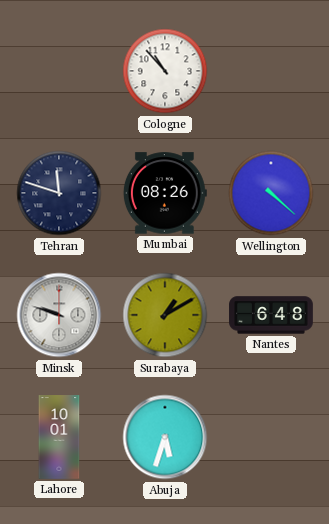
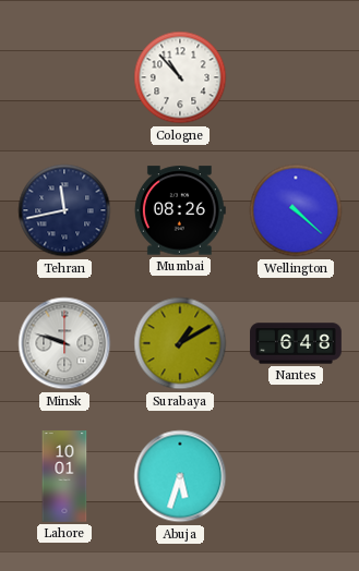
Tehran: 11:48 -> 11:43 (64, 210)
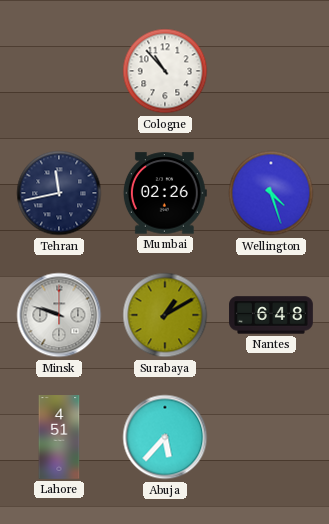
Mumbai: 08:26 -> 02:26 (165, 193)
Wellington: 4:22 -> 4:27 (271, 193)
Lahore: 10:01 -> 4:51 (59, 437)
Abuja: 5:33 -> 5:37 (165, 437)
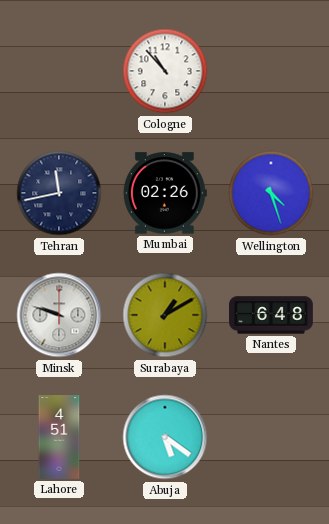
Abuja: 5:37 -> 5:21 (165, 437)
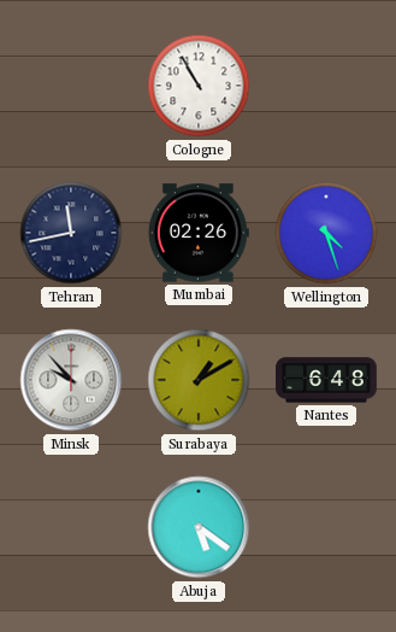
Cologne: 10:53 -> 10:55 (199, 86)
Minsk: 9:48 -> 9:53 (71, 380)
Lahore: 4:51 -> none (59, 437)
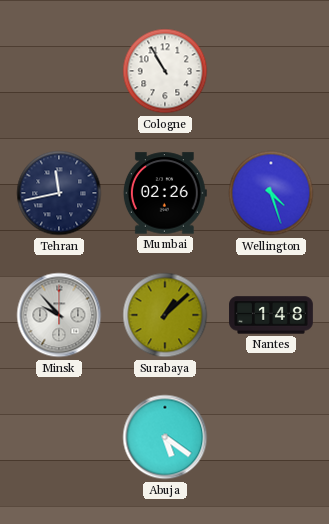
Surabaya: 1:10 -> 1:08 (165, 315)
Nantes: 6:48 -> 1:48 (271, 315)
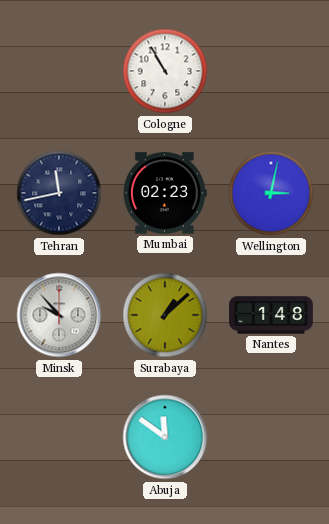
Mumbai: 02:26 -> 02:23 (165, 193)
Wellington: 4:27 -> 3:02 (271, 193)
Abuja: 5:21 -> 11:51 (165, 437)
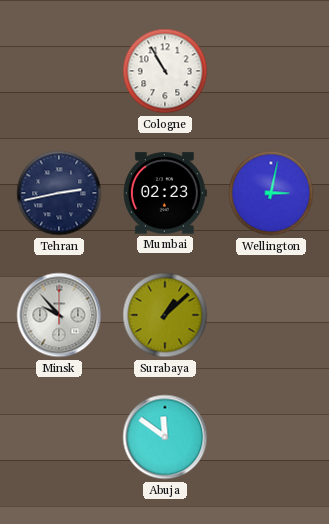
Tehran: 11:43 -> 2:43 (59, 193)
Nantes: 1:48 -> none (271, 315)
